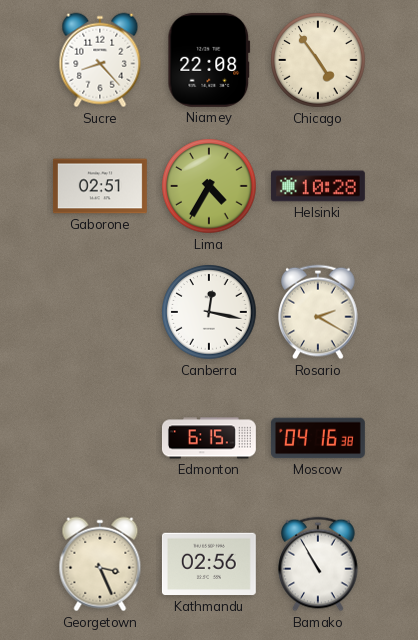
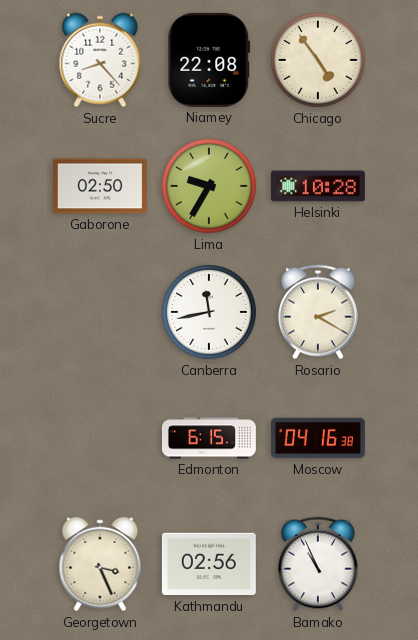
Gaborone: 02:51 -> 02:50 (100, 186)
Lima: 4:35 -> 9:35 (209, 186)
Canberra: 12:17 -> 11:43 (209, 312)
Bamako: 10:55 -> 10:56 (318, 564)
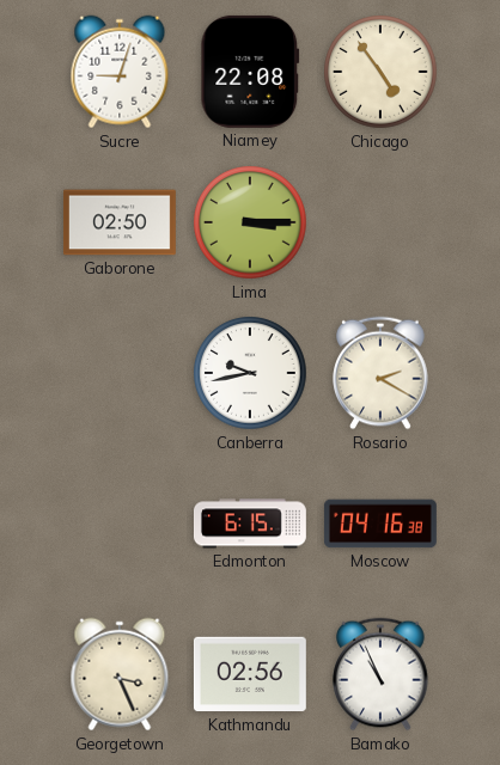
Sucre: 8:23 -> 9:03 (120, 72)
Lima: 9:35 -> 3:15 (250, 222)
Helsinki: 10:28 -> none (318, 186)
Canberra: 11:43 -> 9:43 (250, 373)
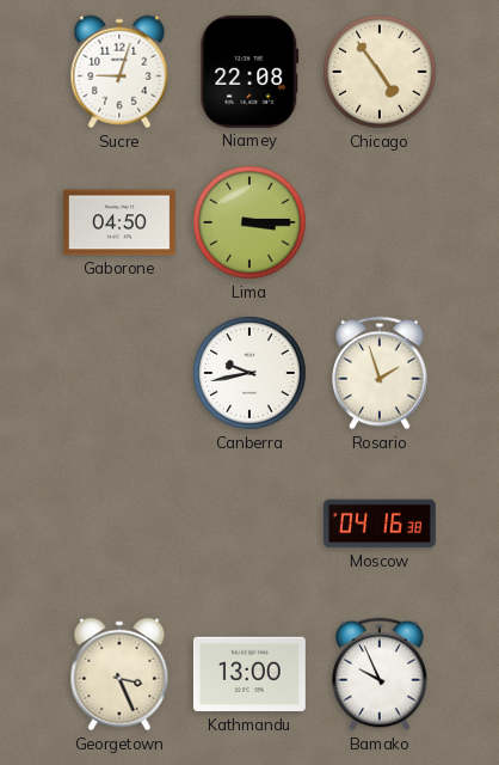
Gaborone: 02:50 -> 04:50 (119, 222)
Rosario: 2:20 -> 1:57 (380, 373)
Edmonton: 6:15 -> none (250, 524)
Kathmandu: 02:56 -> 13:00 (249, 674)
Bamako: 10:56 -> 9:56 (380, 674)
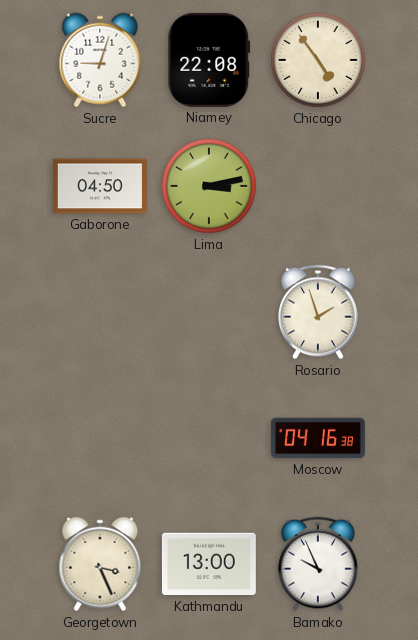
Lima: 3:15 -> 3:13 (209, 186)
Canberra: 9:43 -> none (249, 373)
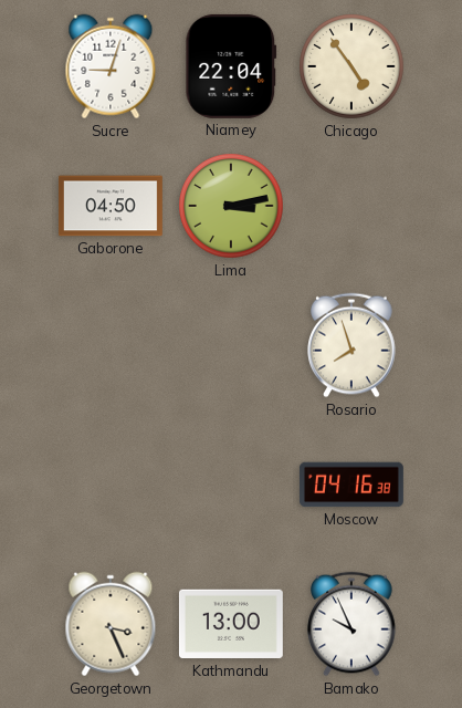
Niamey: 22:08 -> 22:04 (231, 66)
Rosario: 1:57 -> 7:57 (351, 345)
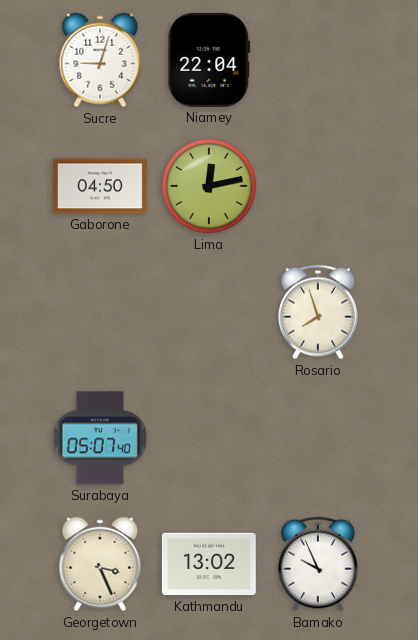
Chicago: 4:54 -> none (351, 66)
Lima: 3:13 -> 12:13 (209, 186)
Surabaya: none -> 05:07 (99, 438)
Moscow: 04:16 -> none (351, 485)
Kathmandu: 13:00 -> 13:02 (209, 564)
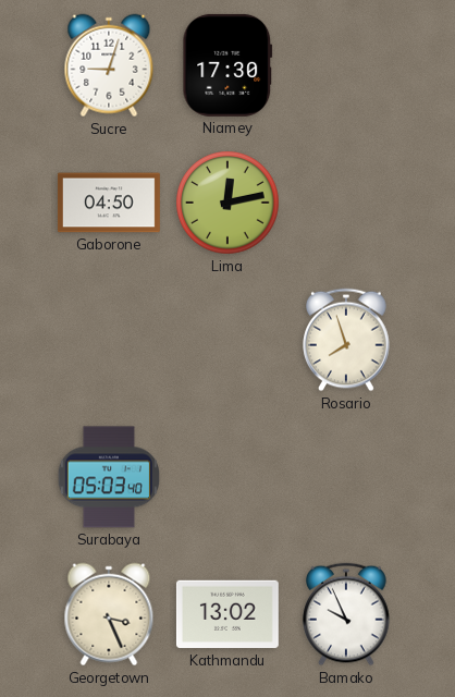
Niamey: 22:04 -> 17:30 (228, 65)
Surabaya: 05:07 -> 05:03 (108, 477)
